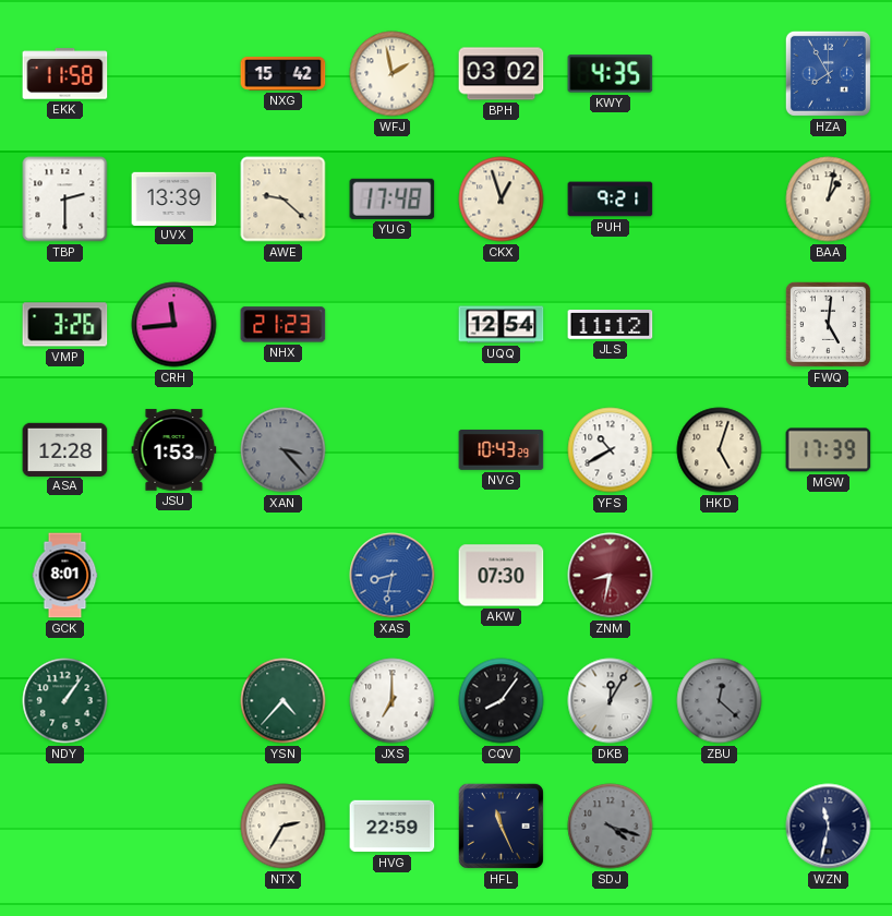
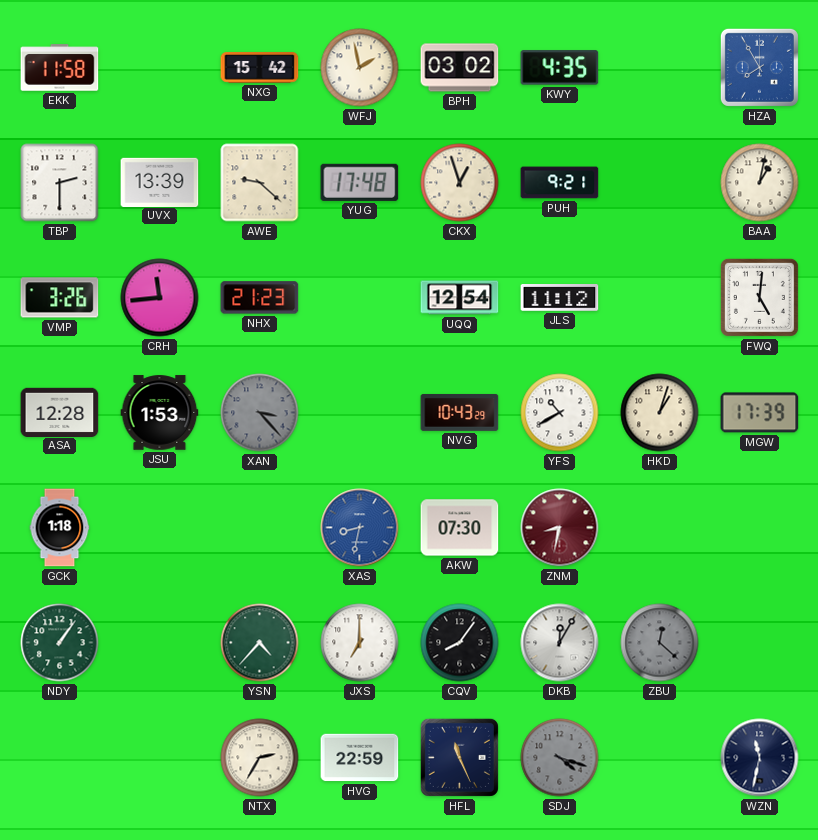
HKD: 5:03 -> 1:03 (660, 413)
GCK: 8:01 -> 1:18 (60, 528)
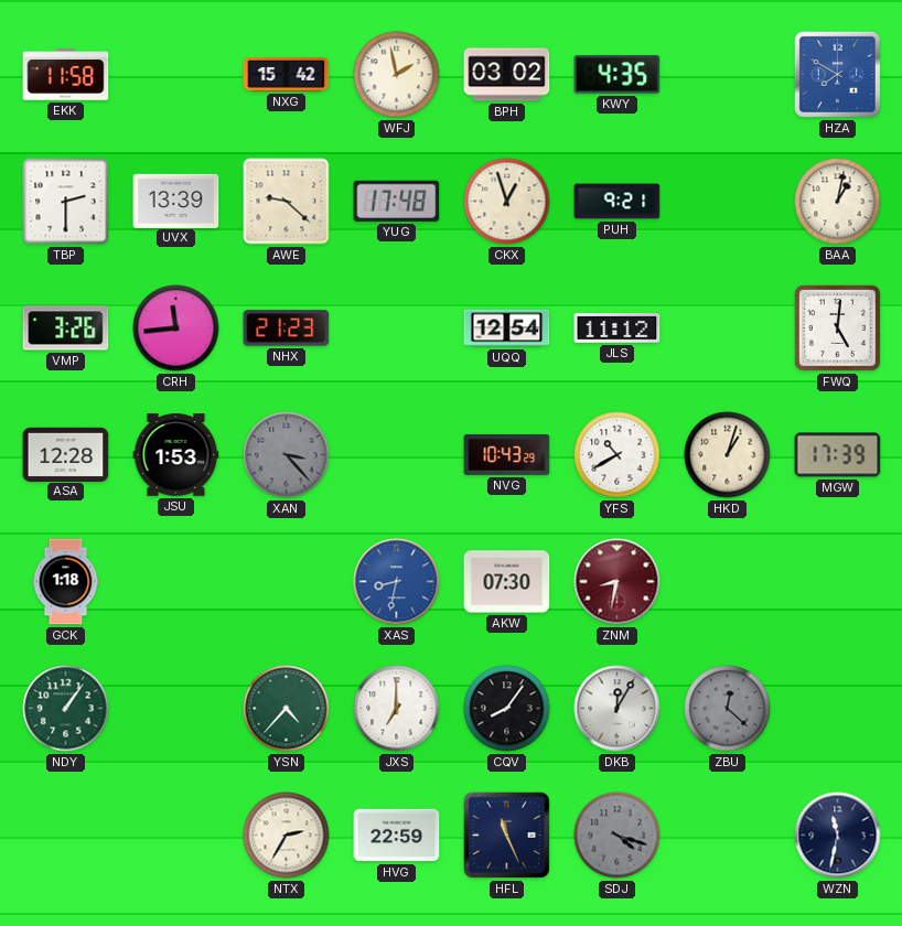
HZA: 7:55 -> 7:50 (837, 74)
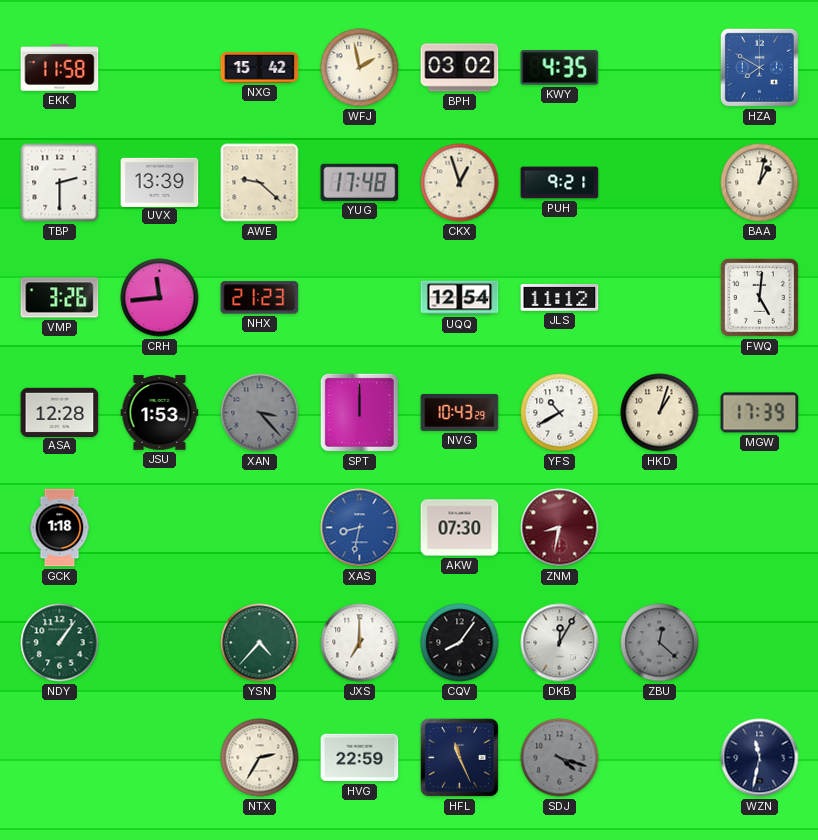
SPT: none -> 12:00 (359, 412)
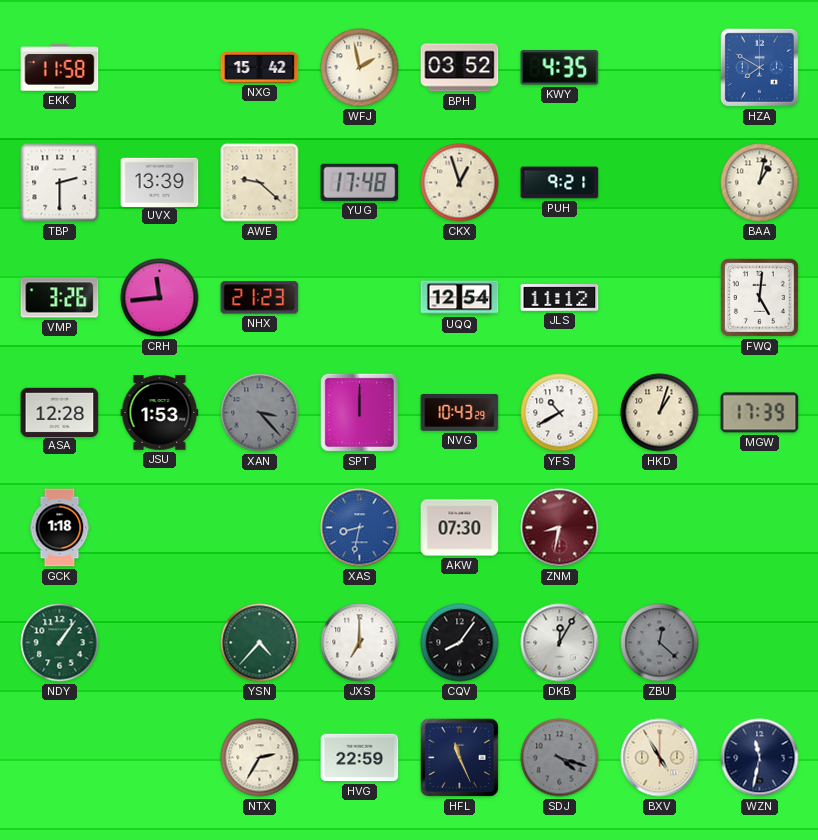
BPH: 03:02 -> 03:52 (460, 68)
BXV: none -> 4:55 (660, 758)
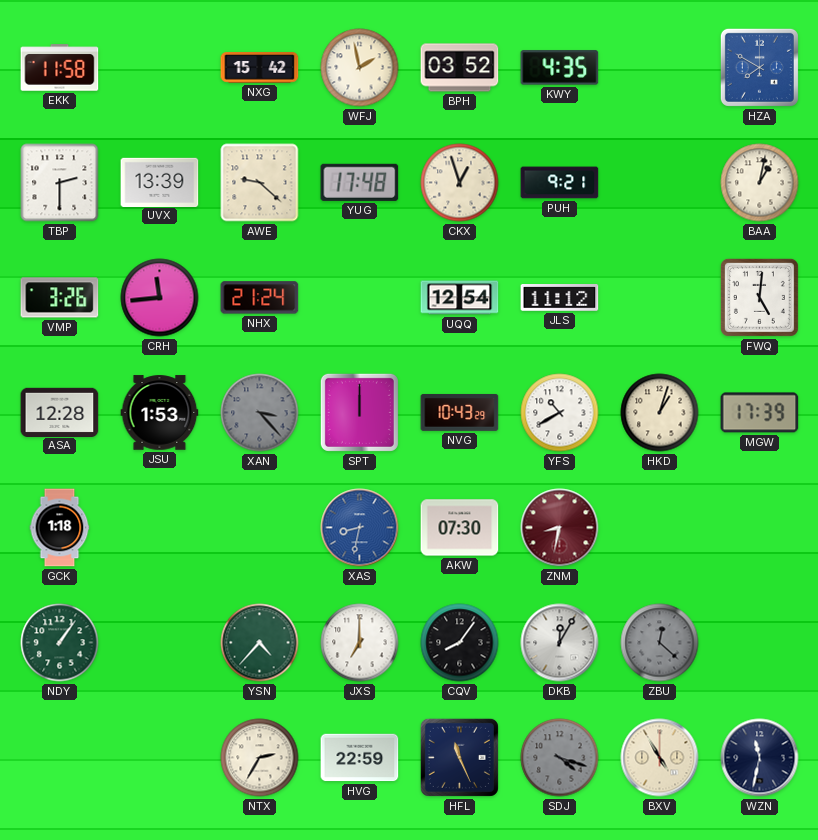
NHX: 21:23 -> 21:24 (260, 298)
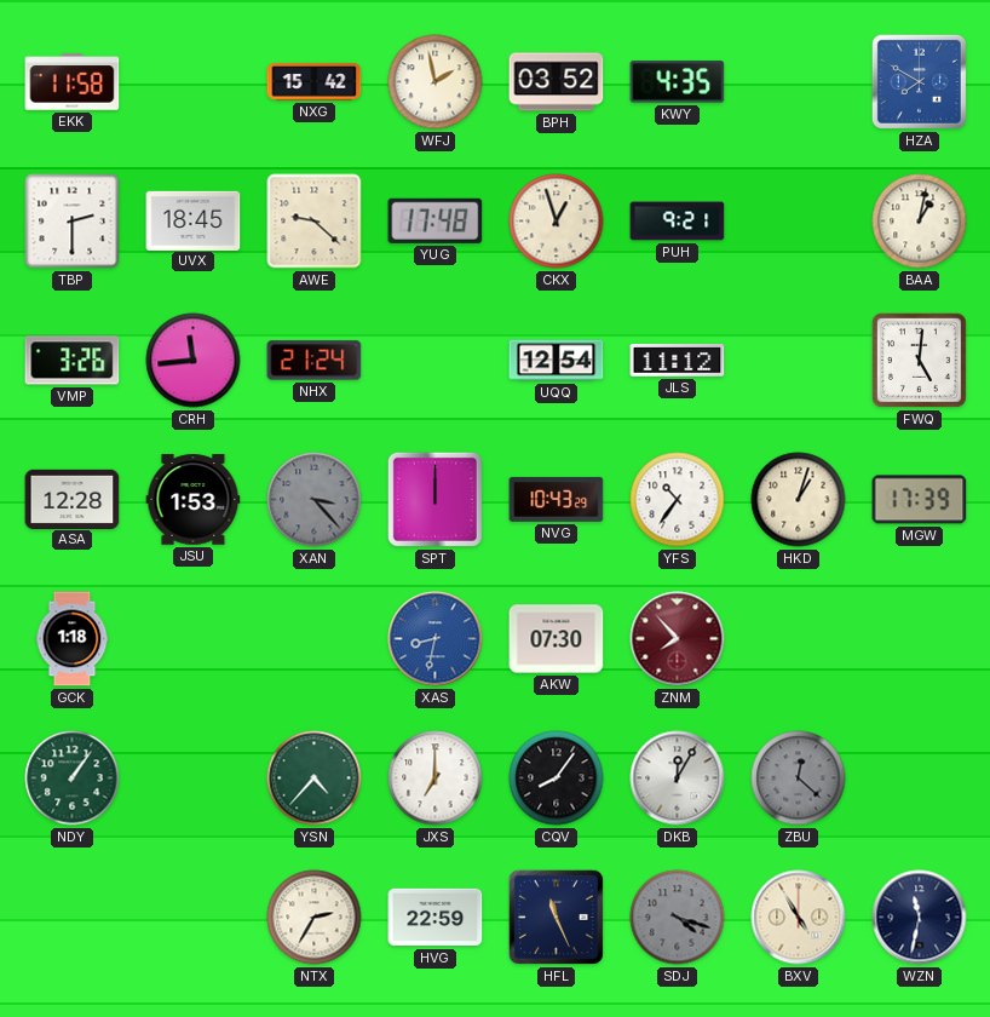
UVX: 13:39 -> 18:45 (194, 220)
YFS: 10:40 -> 10:36 (678, 500)
ZNM: 8:32 -> 7:53 (678, 639)
